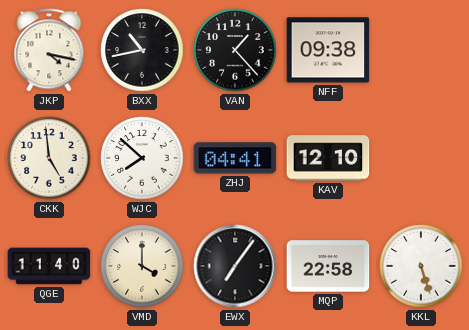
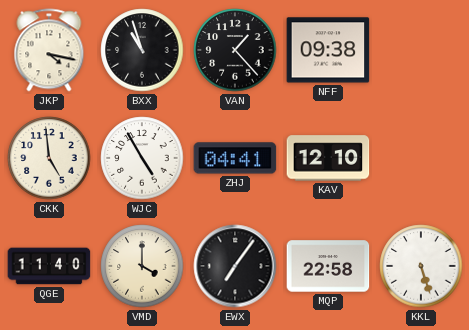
BXX: 10:43 -> 10:57 (142, 50)
WJC: 7:52 -> 4:55 (142, 158)
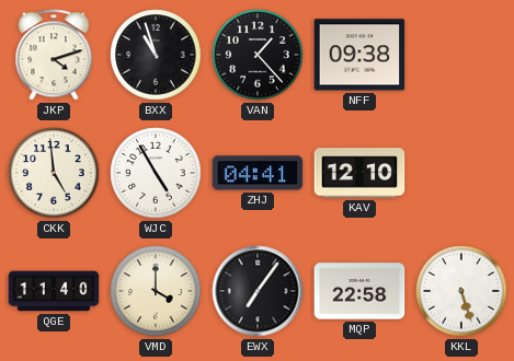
JKP: 4:17 -> 4:12 (54, 55)
